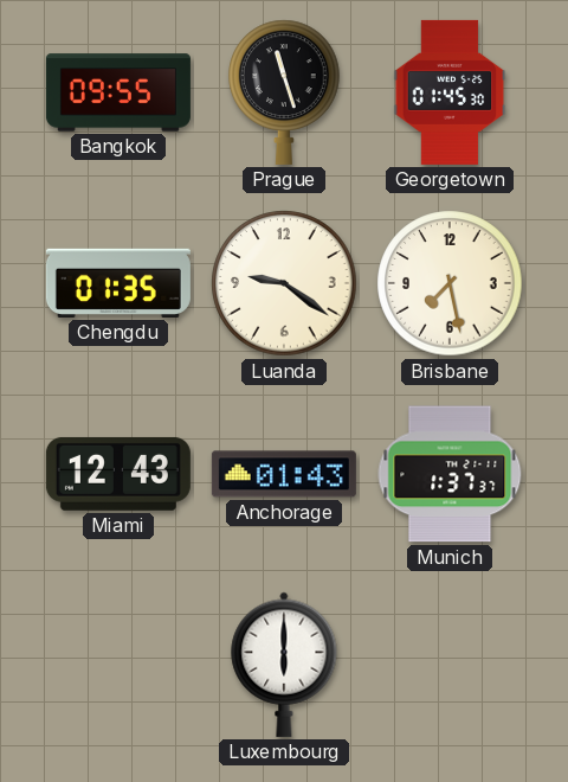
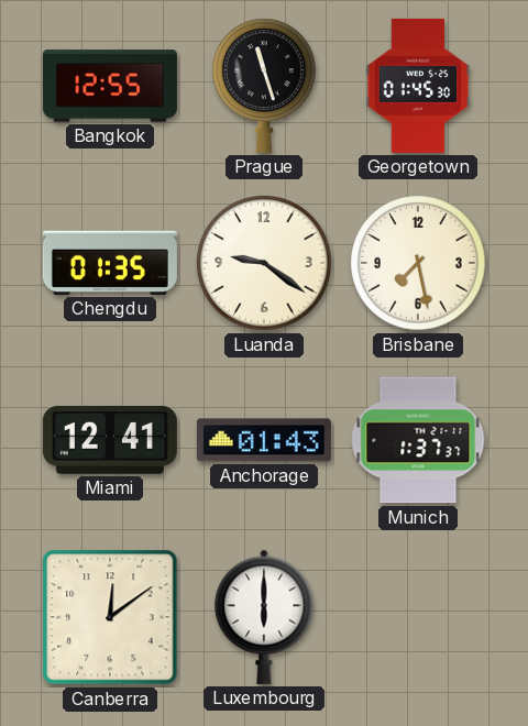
Bangkok: 09:55 -> 12:55 (110, 86)
Miami: 12:43 -> 12:41 (110, 440)
Canberra: none -> 12:09 (110, 617)
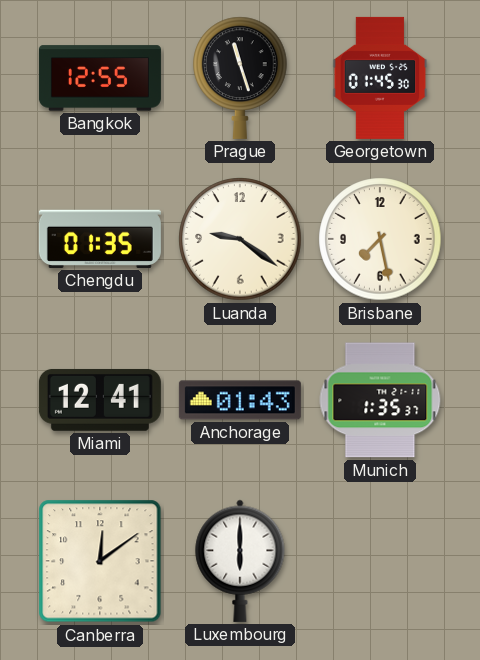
Munich: 1:37 -> 1:35 (380, 400)
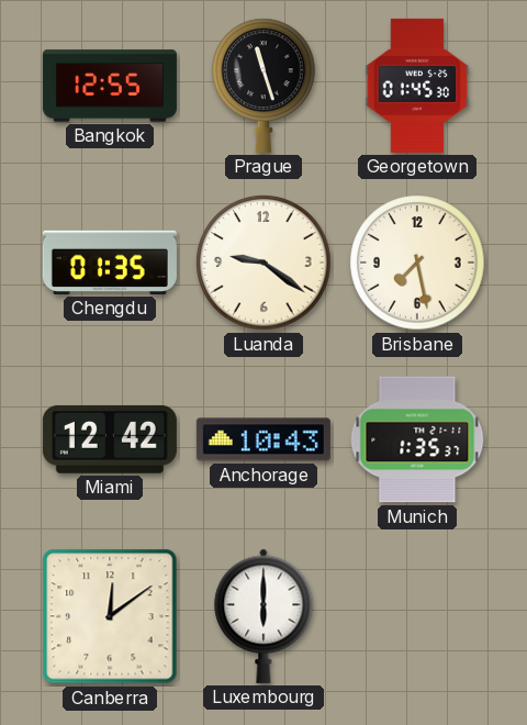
Miami: 12:41 -> 12:42 (110, 439)
Anchorage: 01:43 -> 10:43 (263, 439)
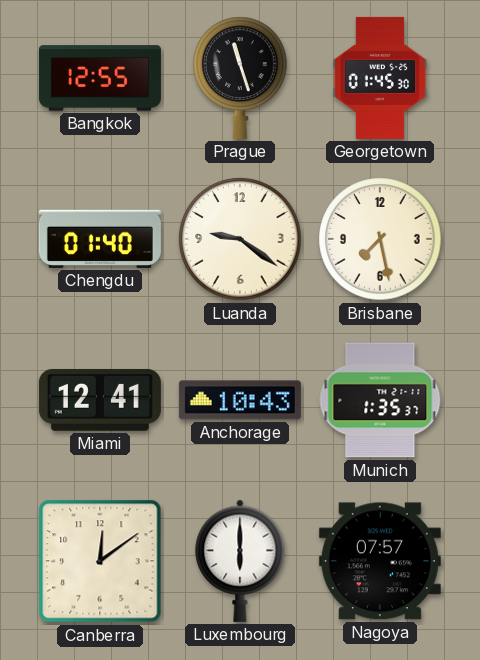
Chengdu: 01:35 -> 01:40 (100, 239)
Miami: 12:42 -> 12:41 (100, 400)
Nagoya: none -> 07:57 (380, 561)
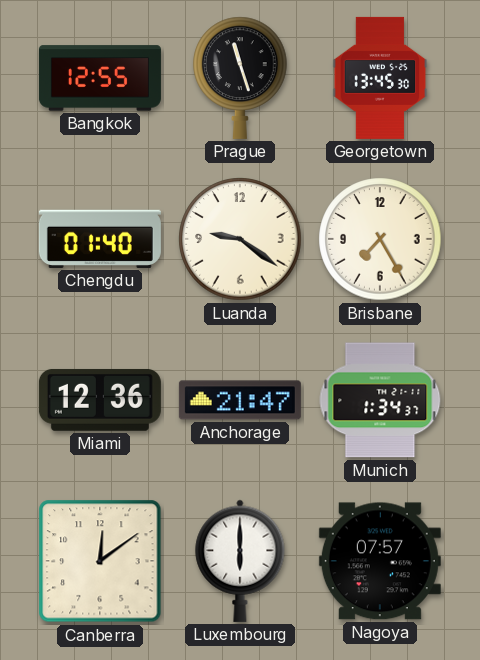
Georgetown: 01:45 -> 13:45 (380, 78)
Brisbane: 7:28 -> 7:25 (380, 239)
Miami: 12:41 -> 12:36 (100, 400)
Anchorage: 10:43 -> 21:47 (240, 400)
Munich: 1:35 -> 1:34 (380, 400)
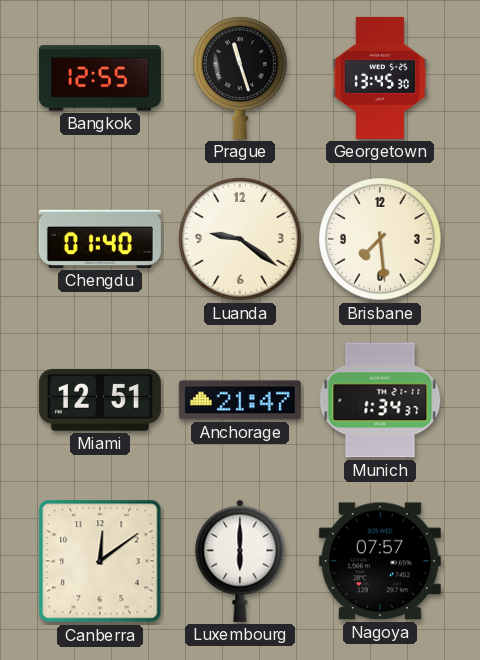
Brisbane: 7:25 -> 7:29 (380, 239)
Miami: 12:36 -> 12:51 (100, 400)
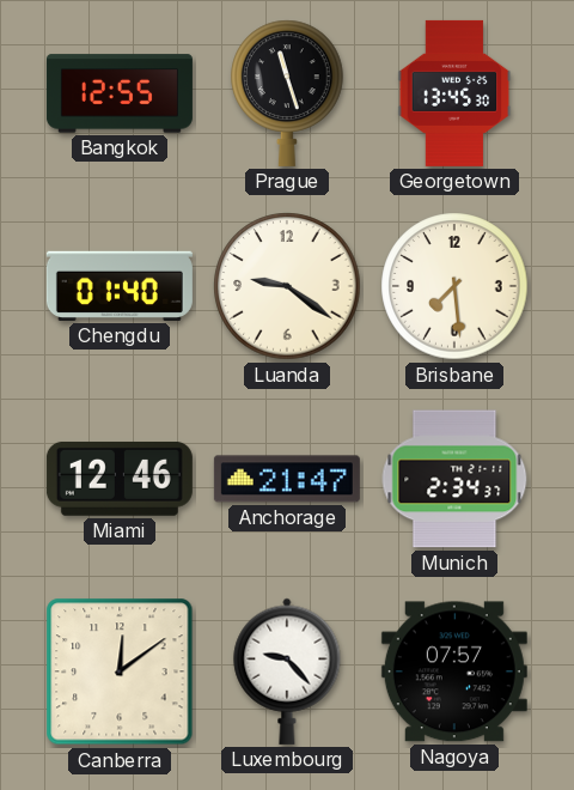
Miami: 12:51 -> 12:46 (120, 479)
Munich: 1:34 -> 2:34 (454, 479)
Luxembourg: 6:00 -> 9:23 (287, 671)
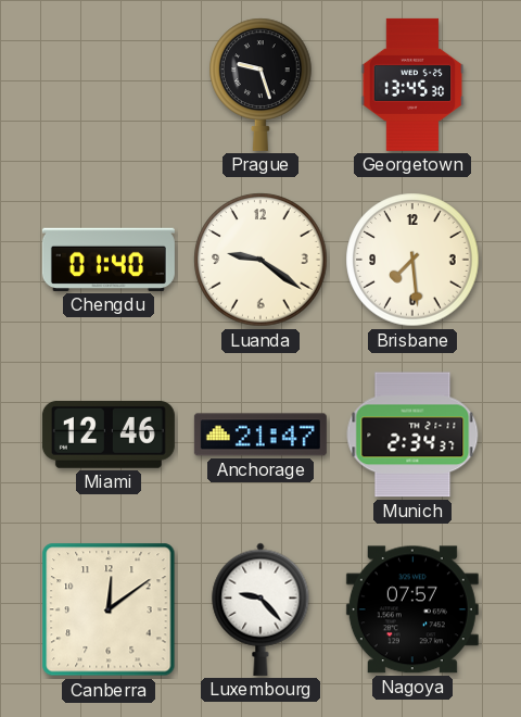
Bangkok: 12:55 -> none (120, 93)
Prague: 11:27 -> 9:27 (260, 85)
